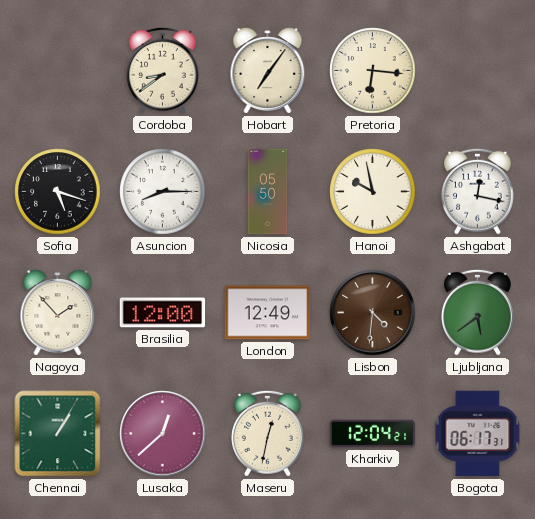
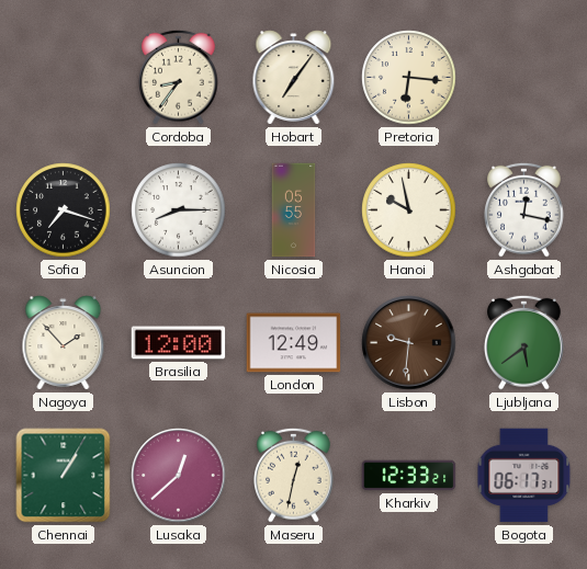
Cordoba: 8:39 -> 8:36 (179, 77)
Sofia: 5:18 -> 7:18 (64, 210)
Nicosia: 05:50 -> 05:55 (294, 210)
Lisbon: 4:31 -> 9:31 (409, 343)
Kharkiv: 12:04 -> 12:33 (409, 476)
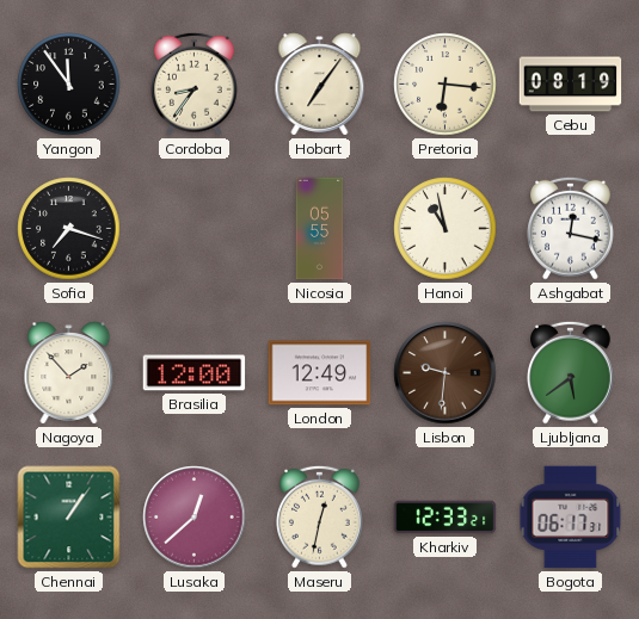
Yangon: none -> 11:54 (69, 85)
Cebu: none -> 08:19 (571, 85)
Asuncion: 8:15 -> none (179, 210)
Hanoi: 9:58 -> 10:58 (446, 229)
Chennai: 1:05 -> 1:06 (69, 518)
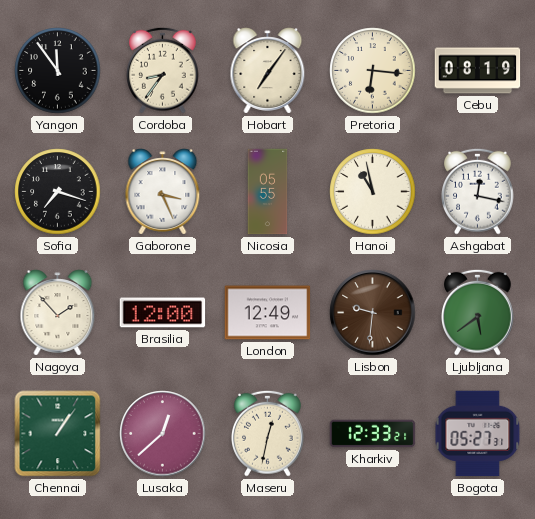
Gaborone: none -> 3:26 (163, 192)
Bogota: 06:17 -> 05:27 (478, 434)
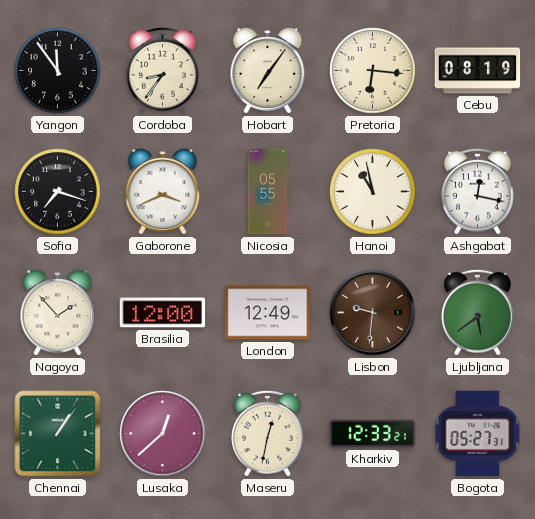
Gaborone: 3:26 -> 3:41 (163, 192)
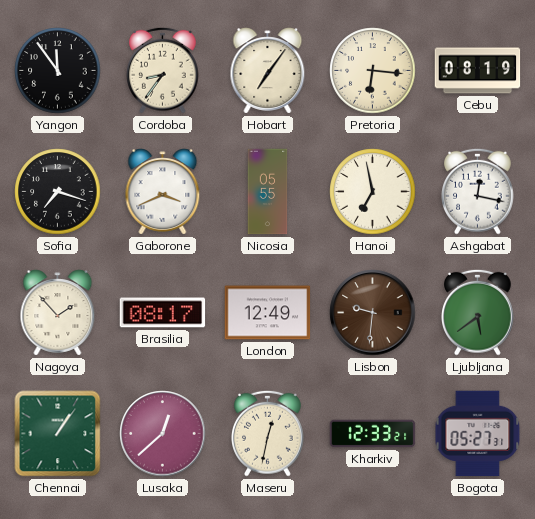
Hanoi: 10:58 -> 6:58 (373, 192)
Brasilia: 12:00 -> 08:17 (163, 313)
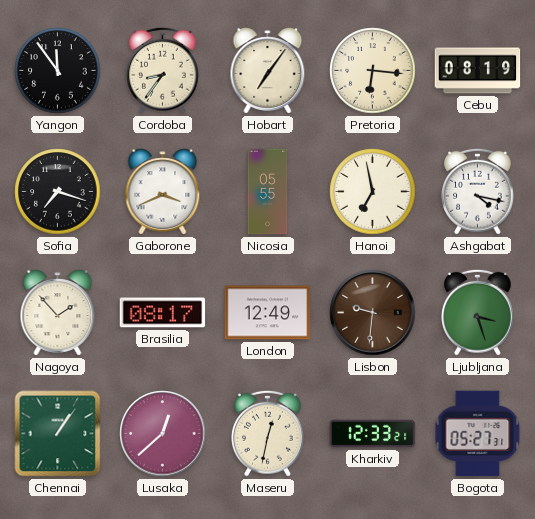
Ashgabat: 12:17 -> 4:17 (478, 191)
Ljubljana: 5:39 -> 3:27 (478, 312)
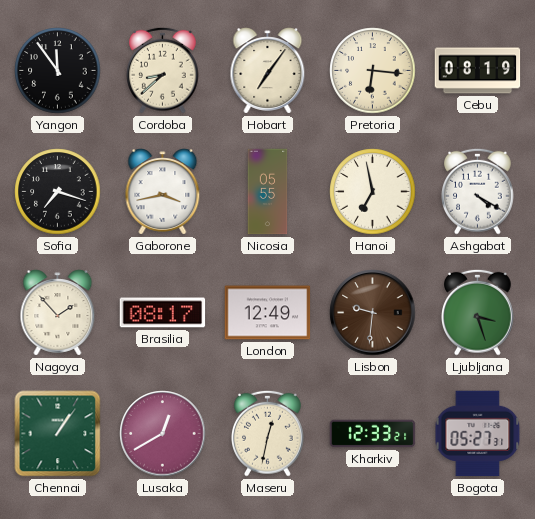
Cordoba: 8:36 -> 8:38 (163, 70)
Gaborone: 3:41 -> 3:43 (163, 192)
Ashgabat: 4:17 -> 4:20 (478, 191)
Lusaka: 12:38 -> 12:40 (163, 434)
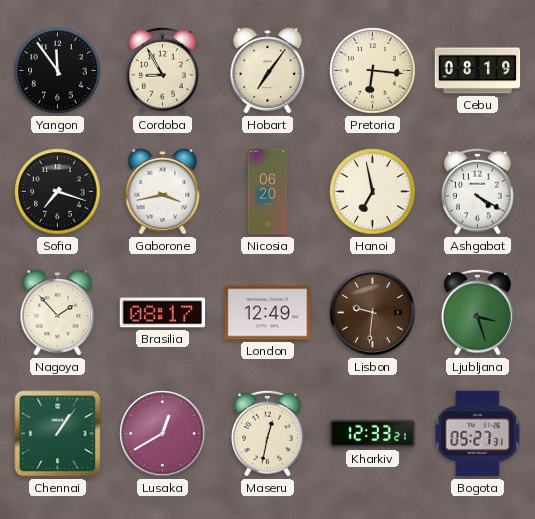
Cordoba: 8:38 -> 8:55 (163, 70)
Nicosia: 05:55 -> 06:20 (268, 192)
